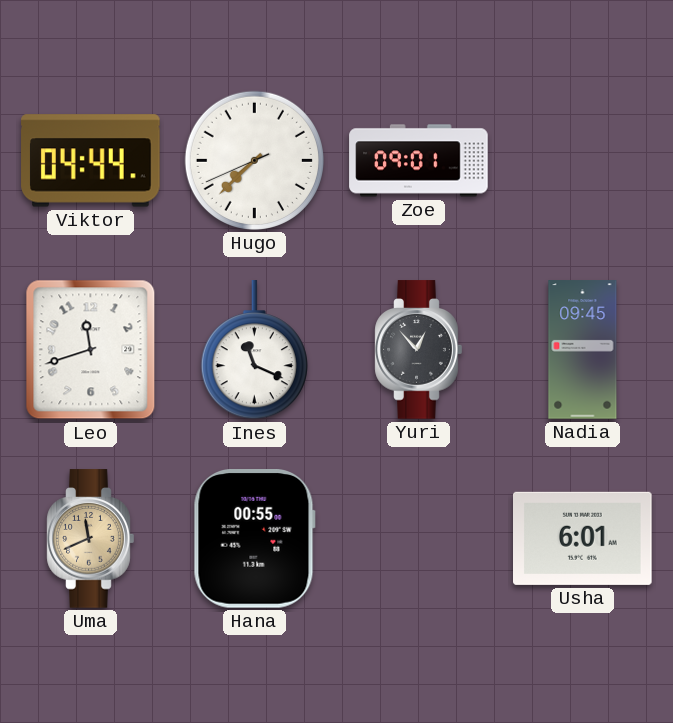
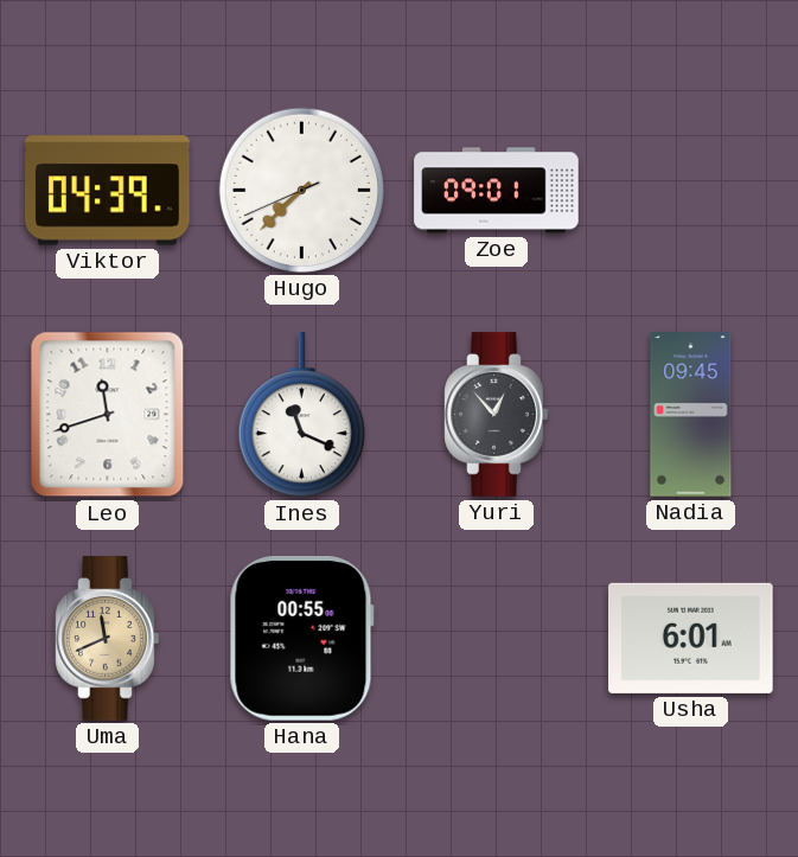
Viktor: 04:44 -> 04:39 (108, 191)
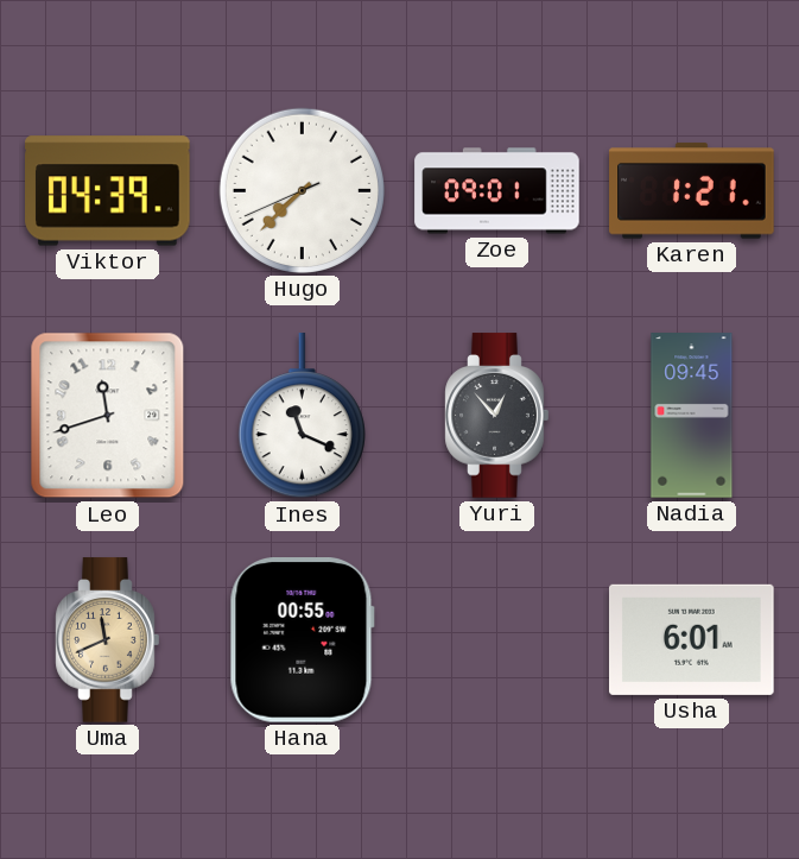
Karen: none -> 1:21 (692, 191)
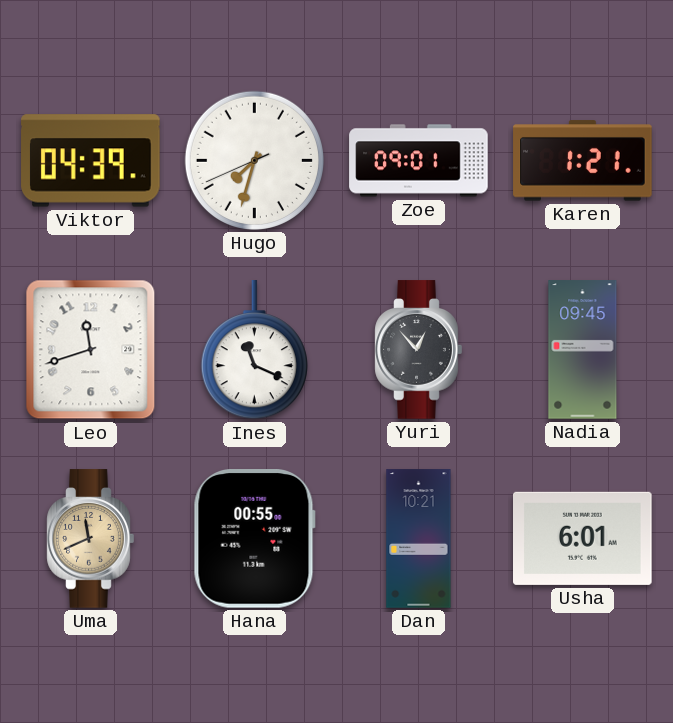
Hugo: 7:37 -> 7:32 (254, 160)
Dan: none -> 10:21 (419, 539)
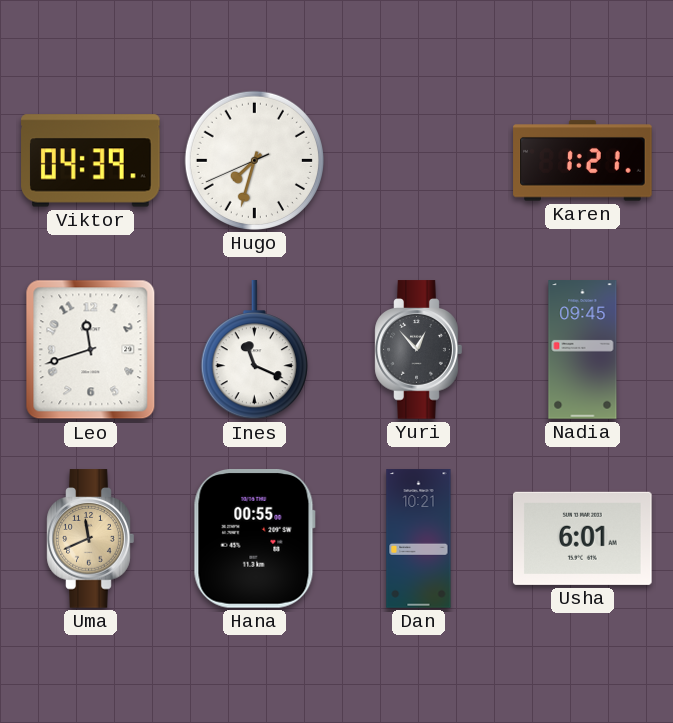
Zoe: 09:01 -> none (419, 161)
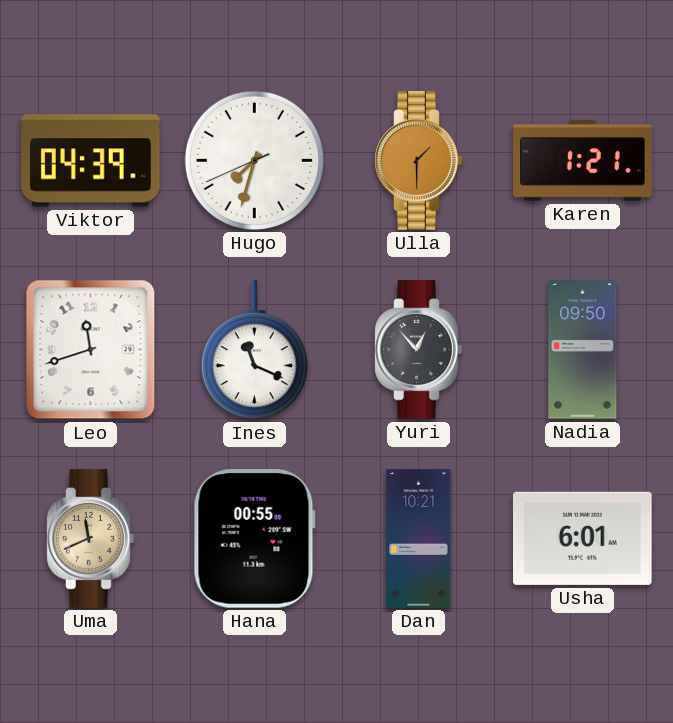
Ulla: none -> 1:30 (419, 161)
Nadia: 09:45 -> 09:50 (583, 350)
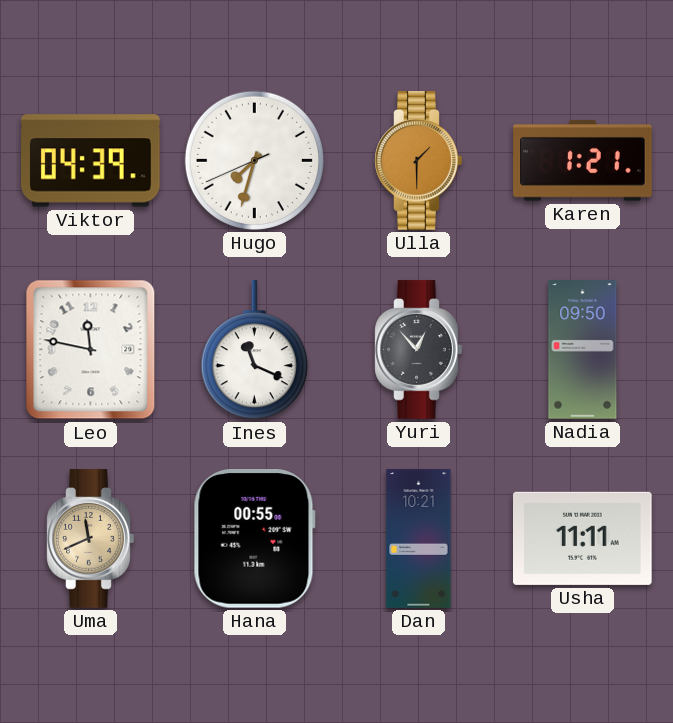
Leo: 11:42 -> 11:47 (91, 350)
Usha: 6:01 -> 11:11 (583, 538)
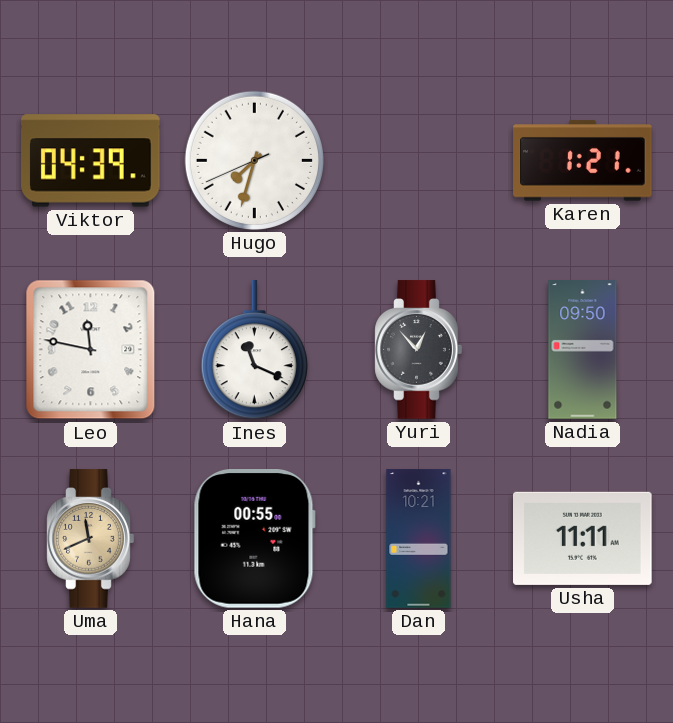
Ulla: 1:30 -> none (419, 161)
